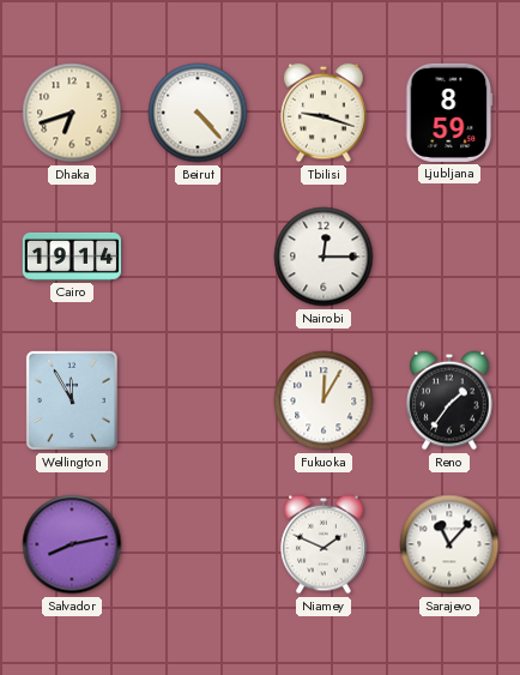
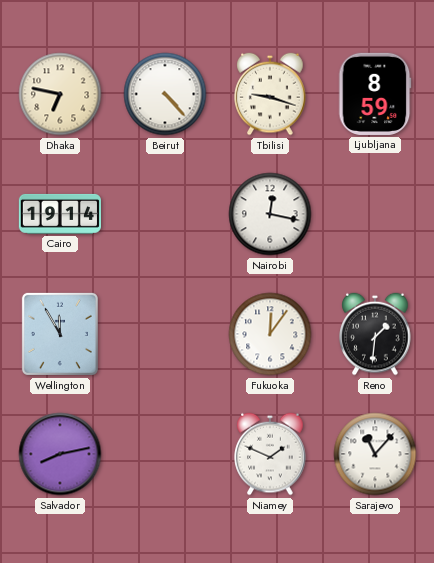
Dhaka: 6:42 -> 6:47 (60, 94)
Nairobi: 12:15 -> 12:17 (270, 214)
Fukuoka: 12:05 -> 12:06 (270, 334)
Reno: 1:36 -> 1:31 (375, 334)
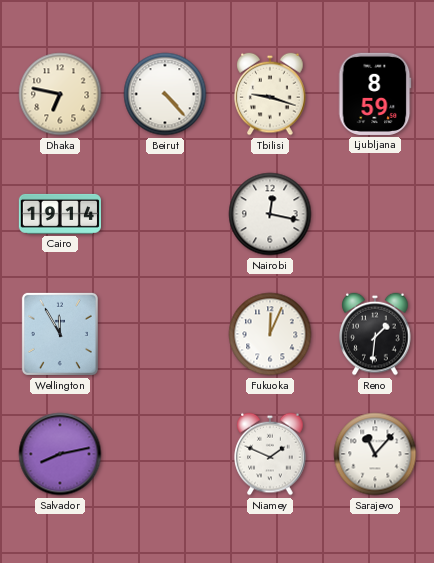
Fukuoka: 12:06 -> 12:04 (270, 334)
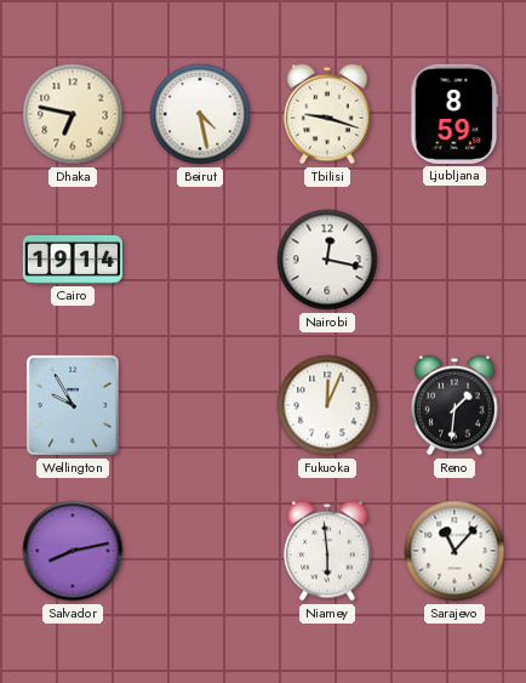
Beirut: 4:23 -> 4:28 (200, 114)
Wellington: 11:55 -> 9:55 (73, 405)
Niamey: 1:49 -> 5:59 (327, 551)
